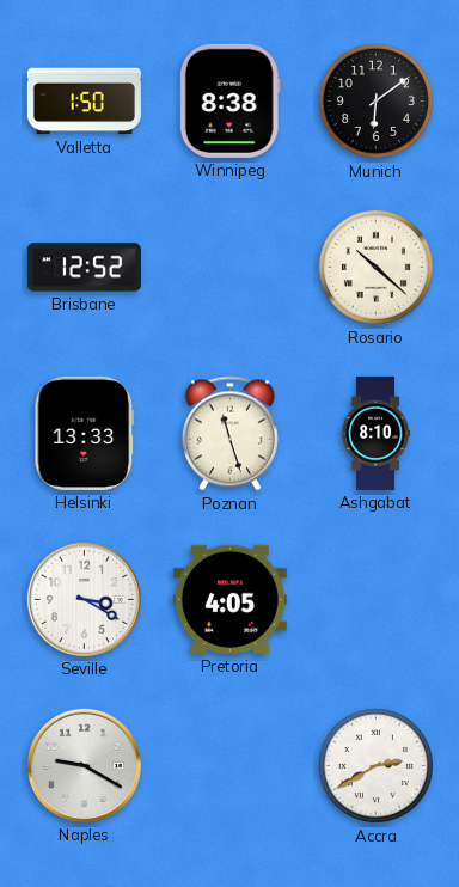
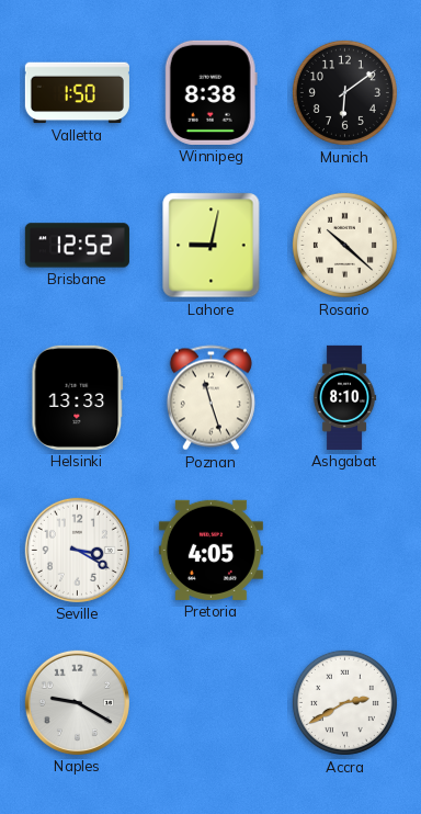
Lahore: none -> 9:02 (212, 246)
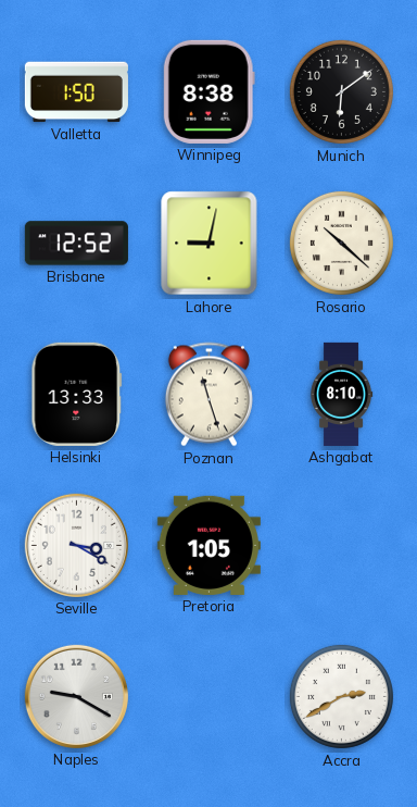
Pretoria: 4:05 -> 1:05 (208, 545)
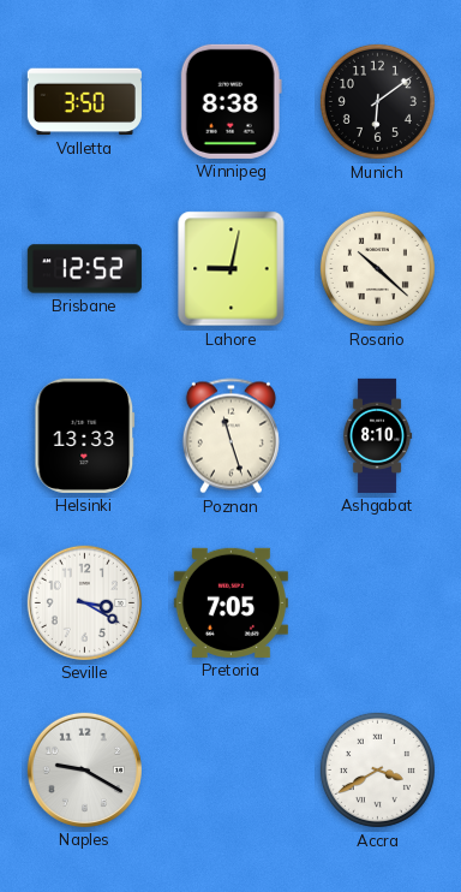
Valletta: 1:50 -> 3:50 (84, 102)
Pretoria: 1:05 -> 7:05 (230, 602)
Accra: 2:40 -> 3:40 (377, 769)
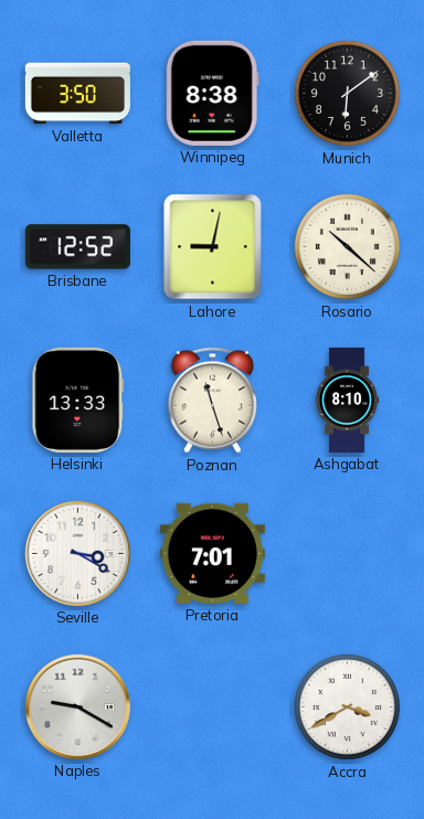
Pretoria: 7:05 -> 7:01 (212, 553)
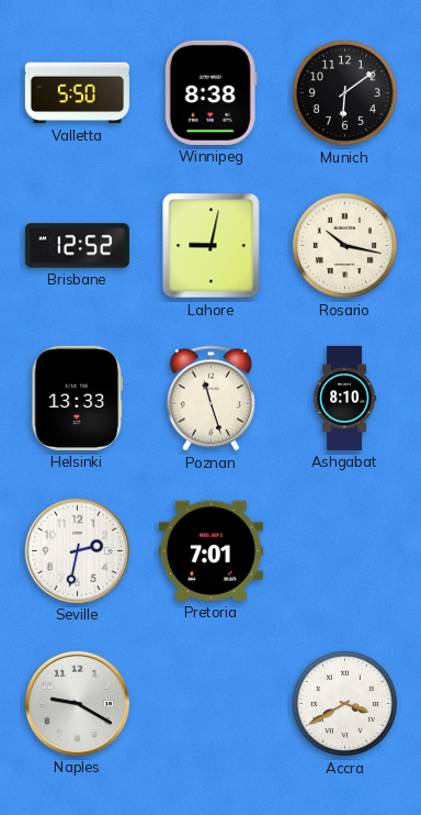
Valletta: 3:50 -> 5:50 (77, 93)
Rosario: 10:22 -> 10:17 (344, 245)
Seville: 3:20 -> 2:32 (77, 550)
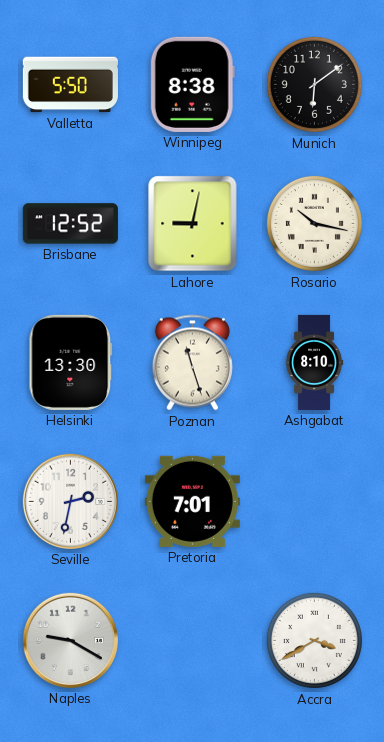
Helsinki: 13:33 -> 13:30 (71, 362)
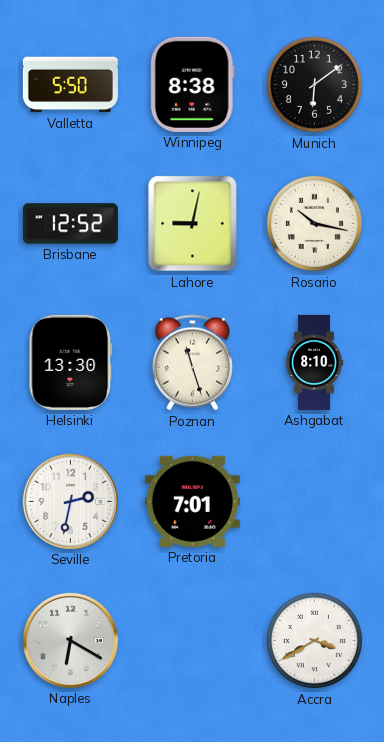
Naples: 9:20 -> 6:20 (70, 640)
